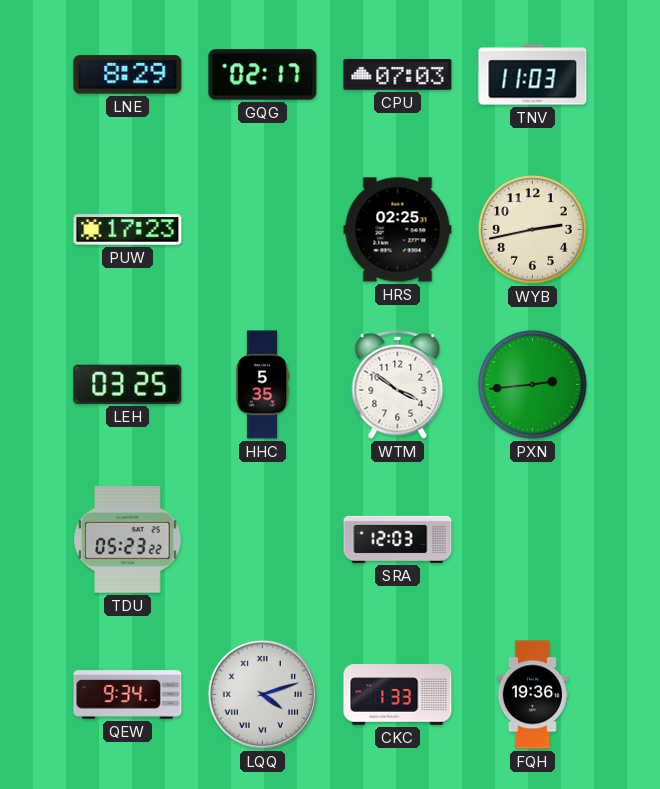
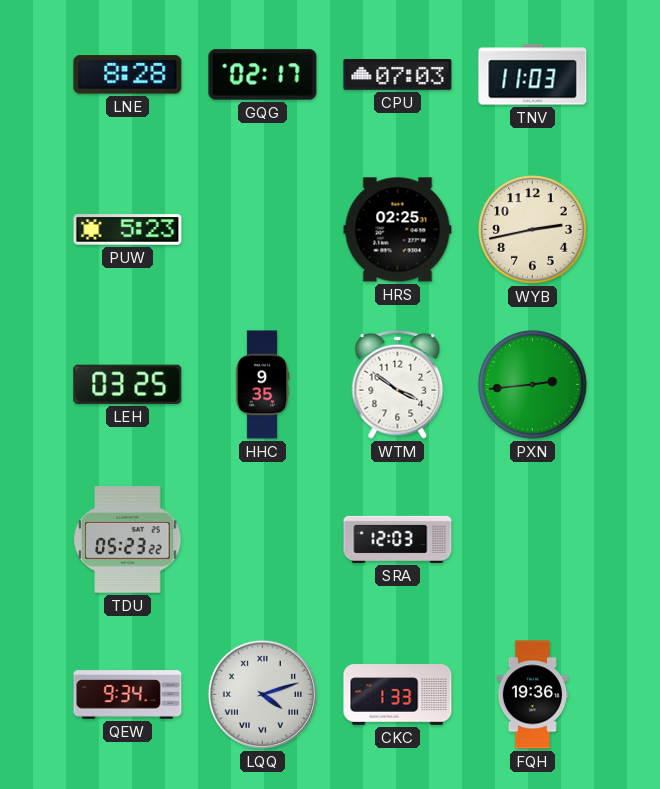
LNE: 8:29 -> 8:28 (128, 75)
PUW: 17:23 -> 5:23 (128, 230)
HHC: 5:35 -> 9:35 (262, 385)
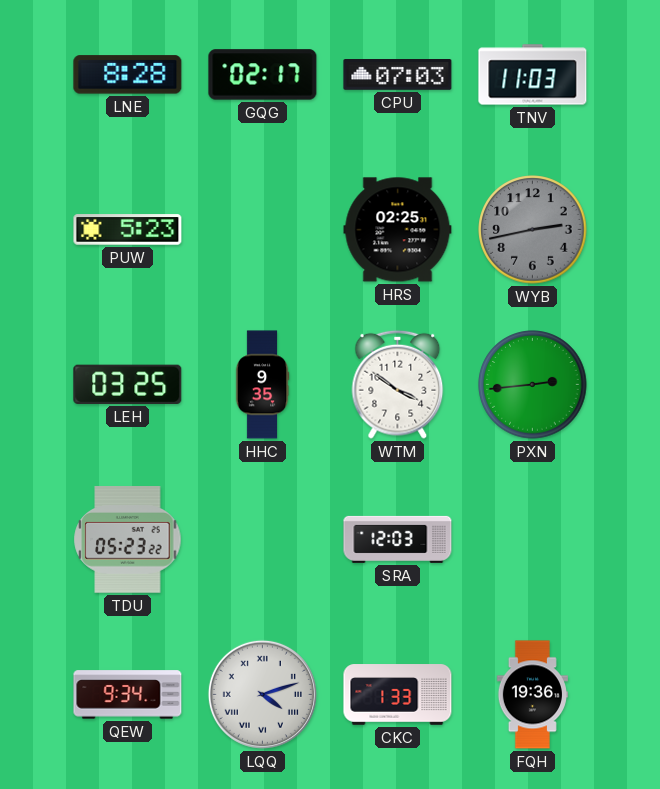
WYB dial: cream -> grey (533, 230)
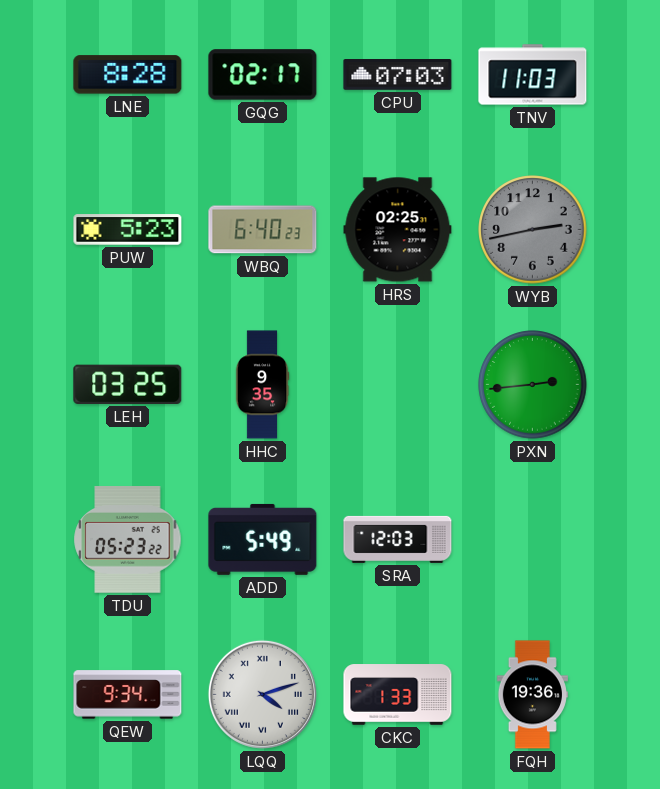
WBQ: none -> 6:40 (263, 230)
WTM: 3:51 -> none (398, 384)
ADD: none -> 5:49 (263, 539)
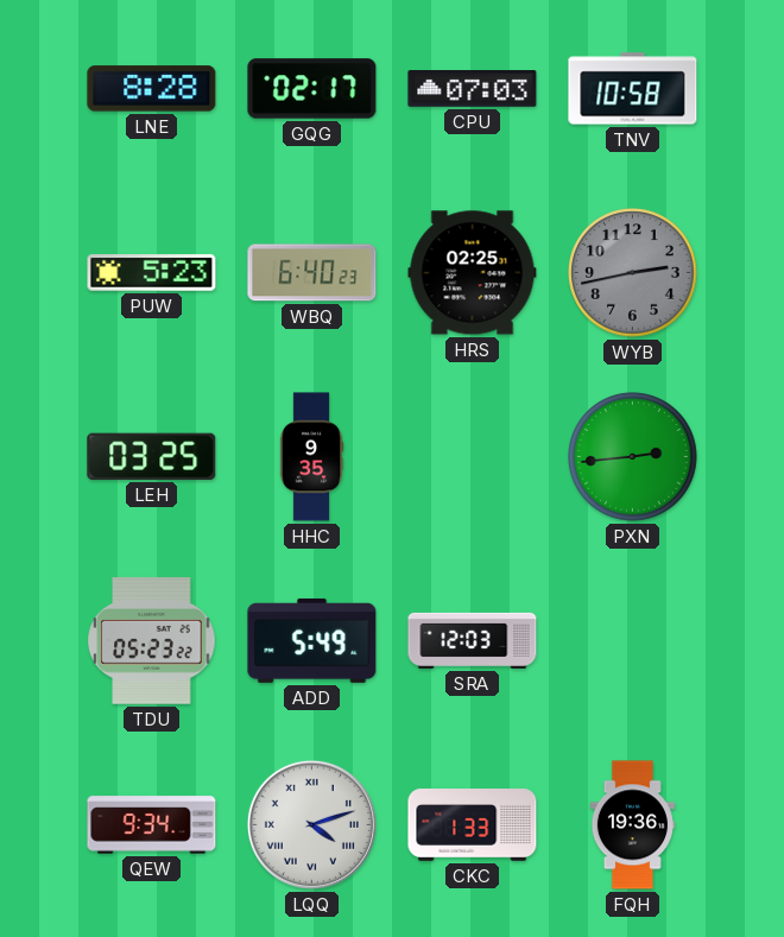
TNV: 11:03 -> 10:58 (633, 89)
